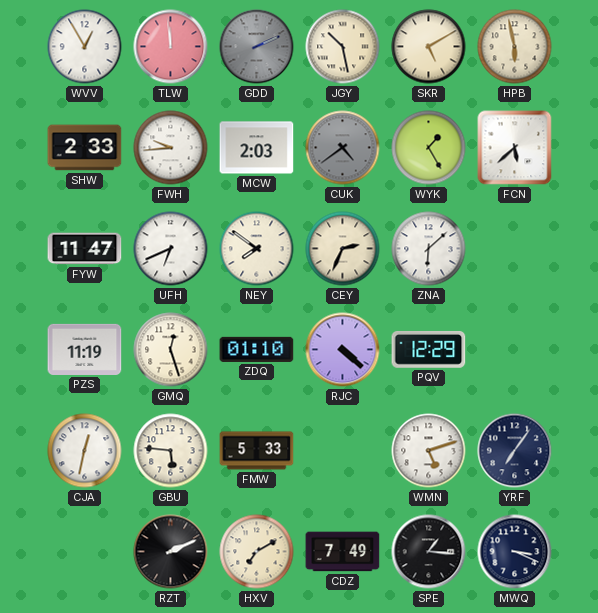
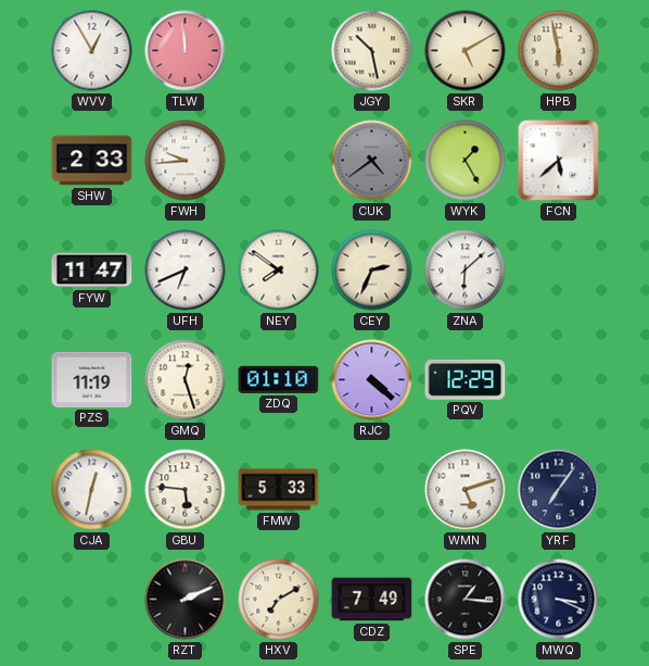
GDD: 2:11 -> none (257, 47)
MCW: 2:03 -> none (257, 148)
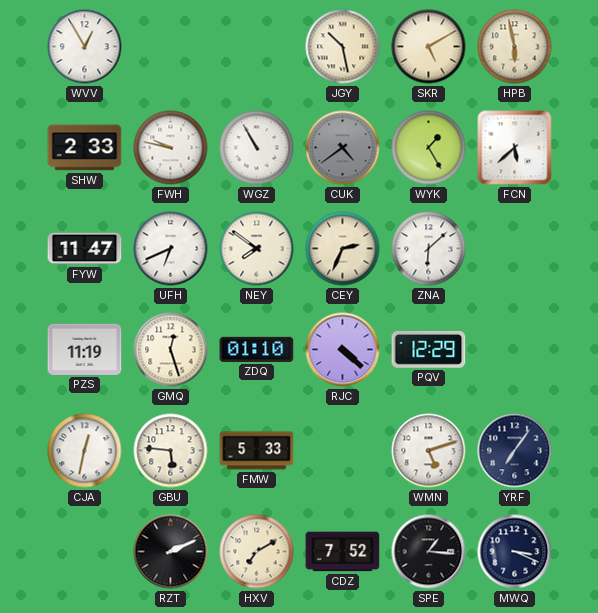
TLW: 11:59 -> none (186, 51)
FWH: 9:44 -> 9:47 (171, 148)
WGZ: none -> 10:55 (257, 148)
CDZ: 7:49 -> 7:52 (343, 552)
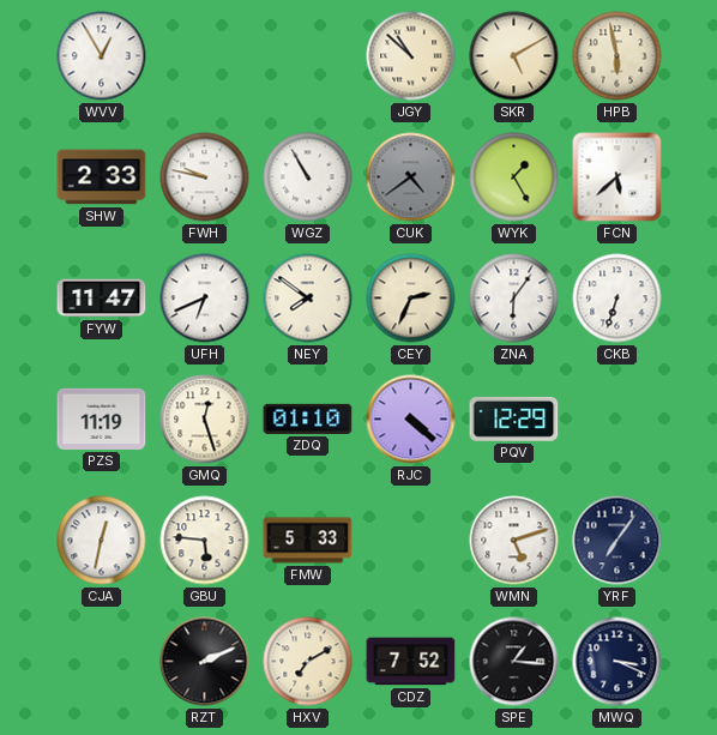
JGY: 10:28 -> 10:52 (411, 56)
ZNA: 6:08 -> 6:06 (514, 299)
CKB: none -> 6:33 (617, 299)
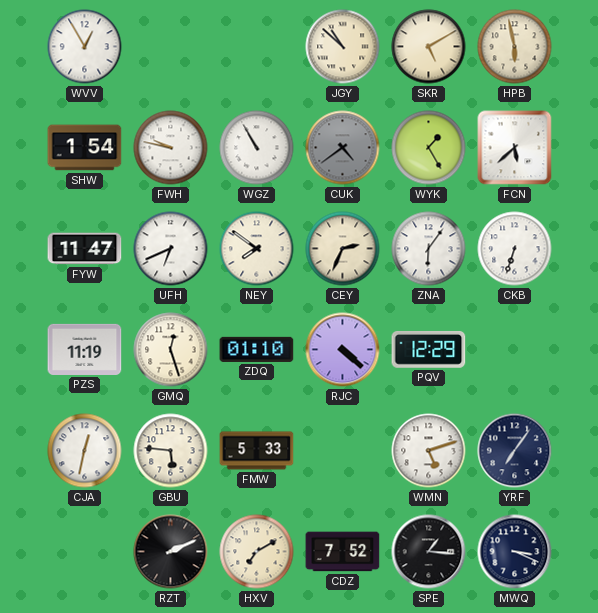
SHW: 2:33 -> 1:54 (85, 148)
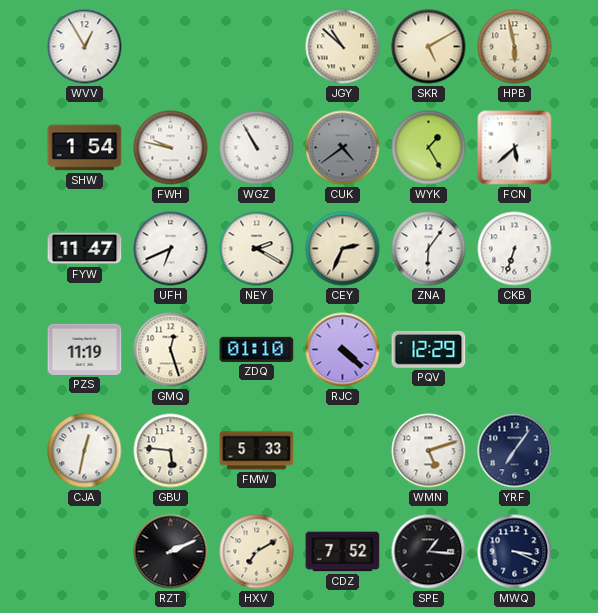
NEY: 7:51 -> 2:20 (257, 249)
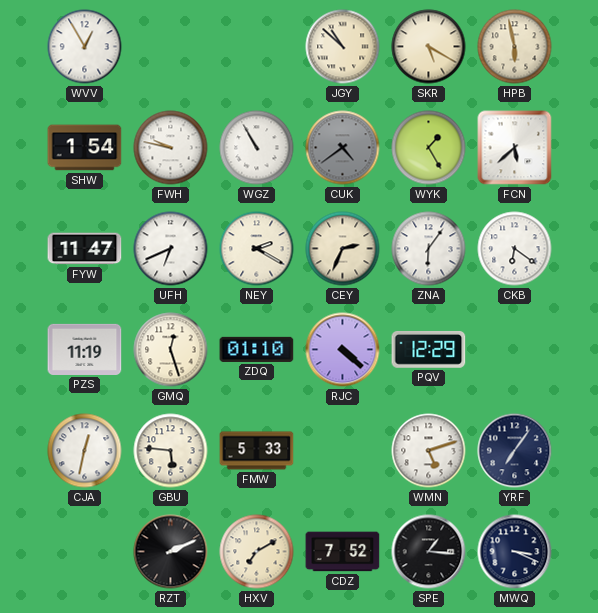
SKR: 5:10 -> 5:20 (429, 47)
CKB: 6:33 -> 6:21 (515, 249)
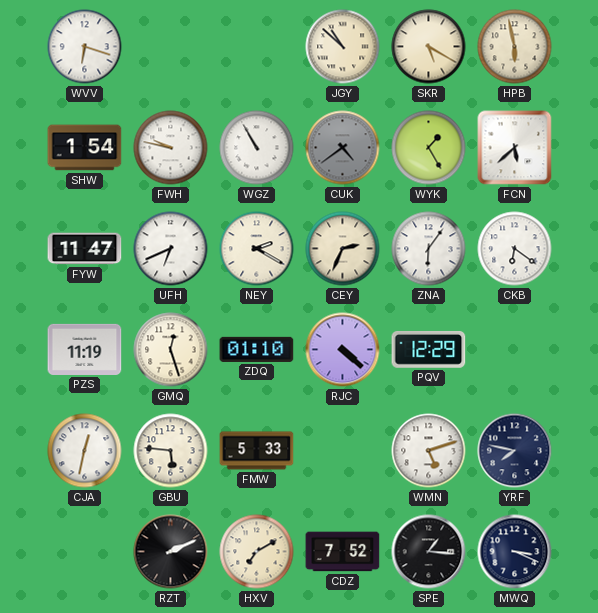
WVV: 12:55 -> 6:18 (85, 47)
YRF: 7:06 -> 7:47 (515, 451)
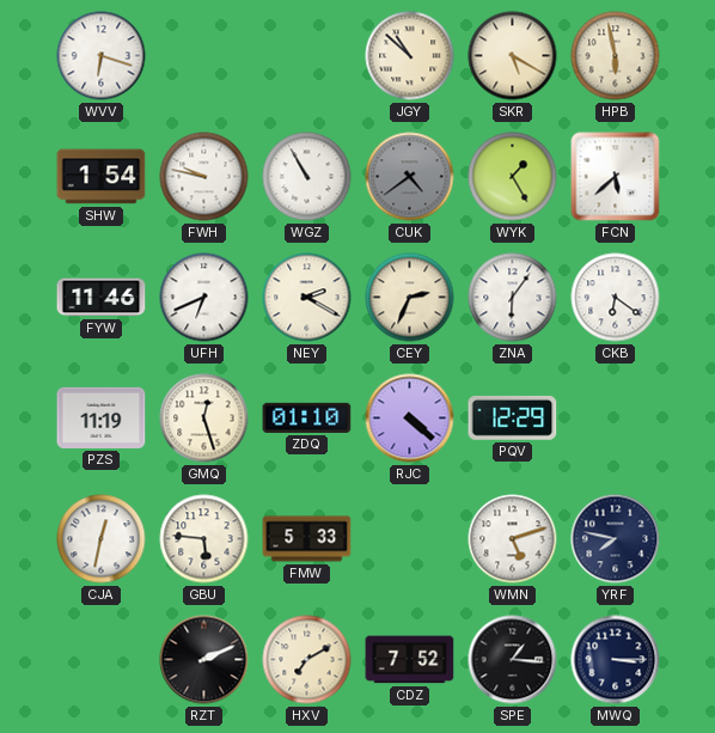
FYW: 11:47 -> 11:46 (102, 298)
MWQ: 3:19 -> 3:15 (616, 660)
